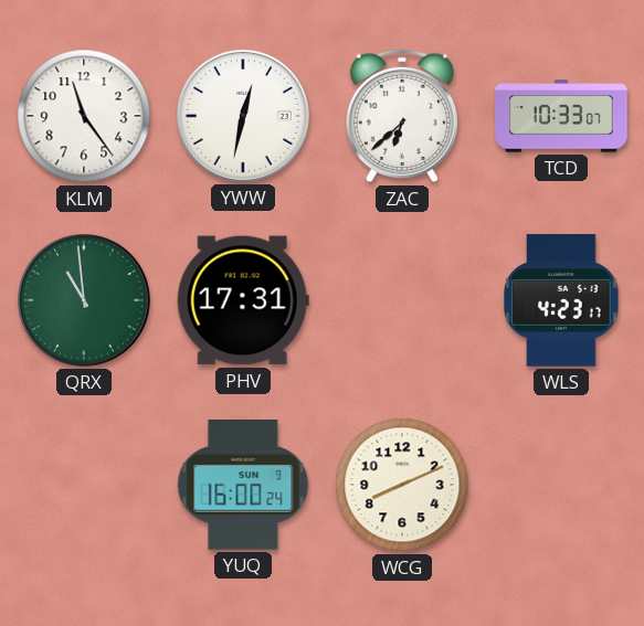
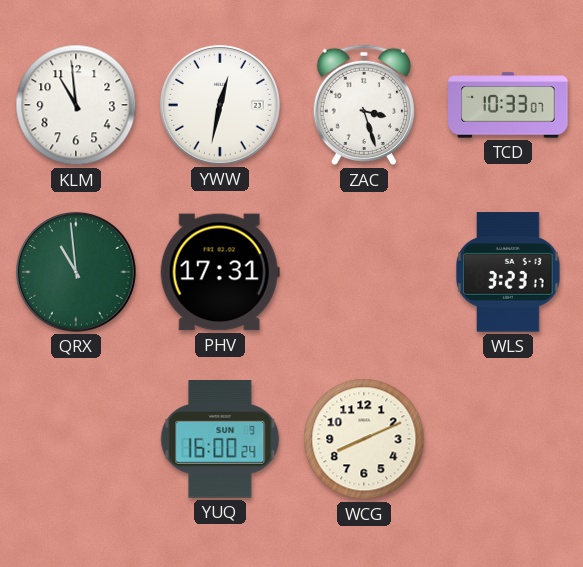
KLM: 11:24 -> 10:59 (76, 105)
ZAC: 6:38 -> 3:27 (364, 105)
WLS: 4:23 -> 3:23 (508, 272)
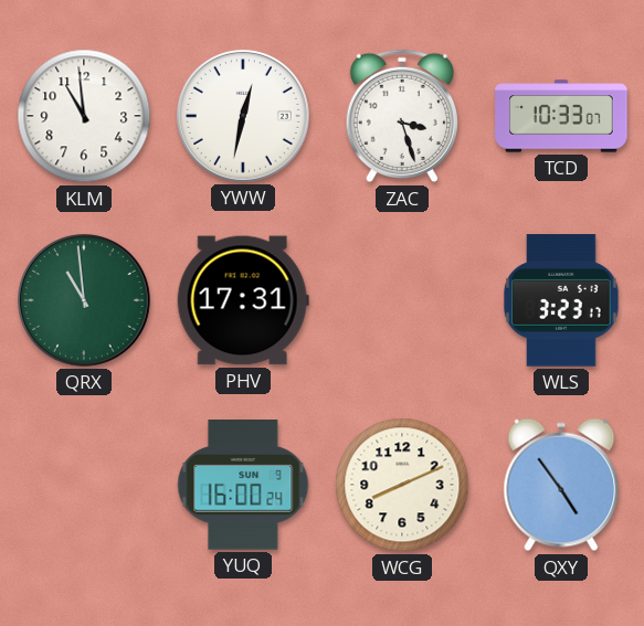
QXY: none -> 4:54 (561, 485)
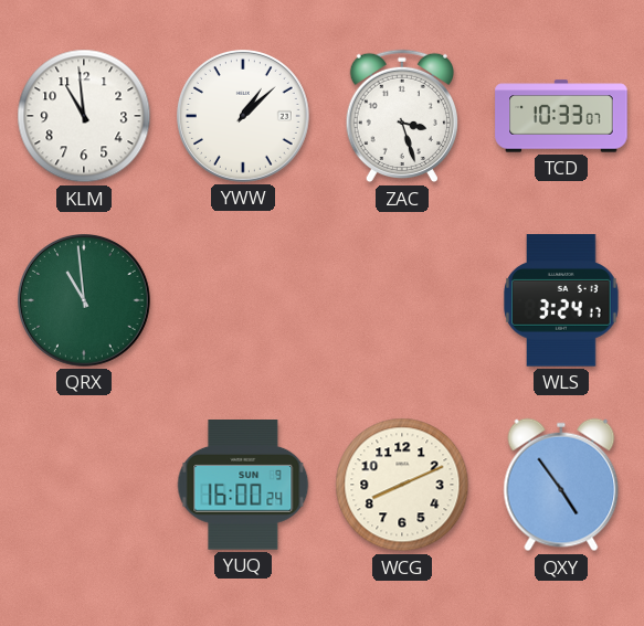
YWW: 12:32 -> 1:08 (244, 117)
PHV: 17:31 -> none (243, 300)
WLS: 3:23 -> 3:24 (561, 300)
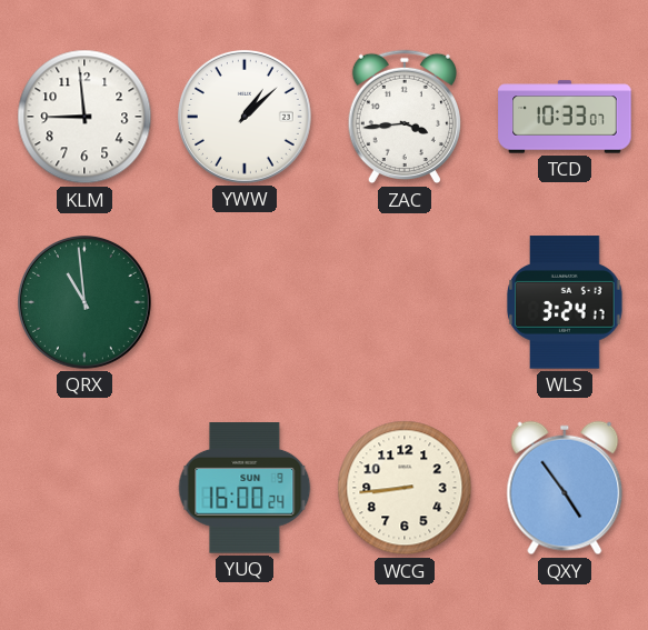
KLM: 10:59 -> 8:59 (84, 117)
ZAC: 3:27 -> 3:44 (405, 117)
WCG: 8:11 -> 8:44 (405, 488)
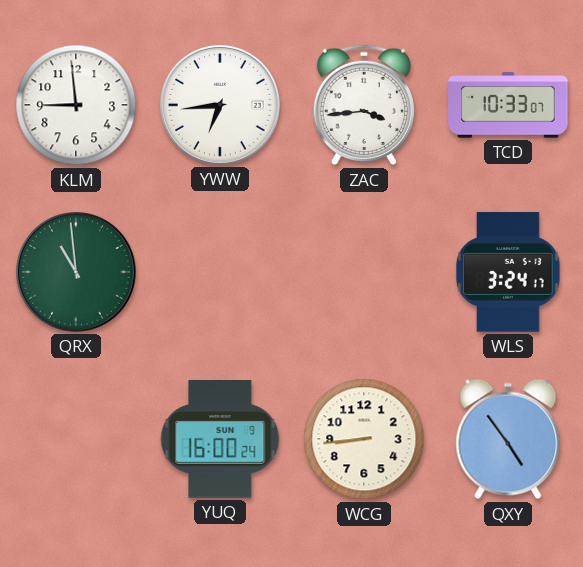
YWW: 1:08 -> 6:44 (221, 106)
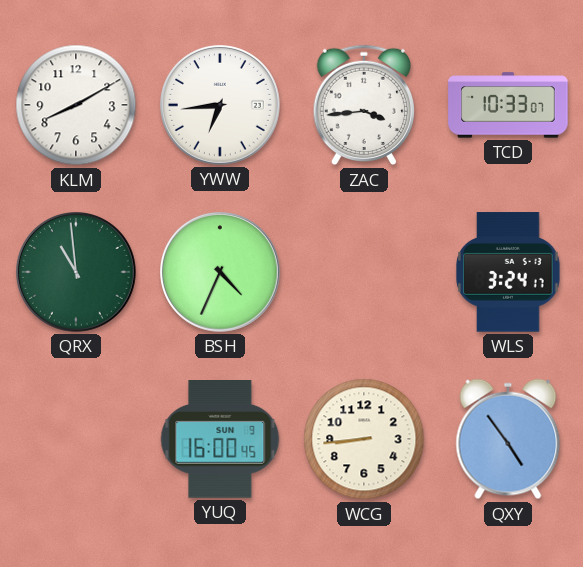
KLM: 8:59 -> 8:10 (76, 105)
BSH: none -> 4:34 (221, 273)
YUQ: 16:00:24 -> 16:00:45 (220, 440)
